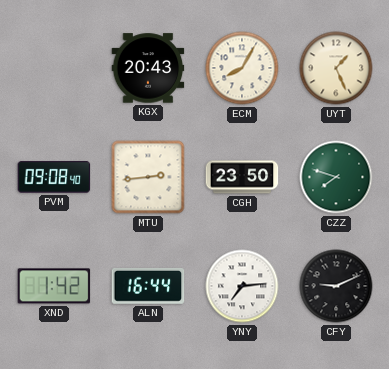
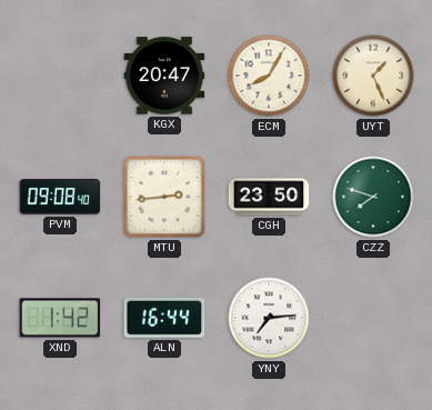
KGX: 20:43 -> 20:47 (164, 76)
CFY: 9:11 -> none (336, 286)
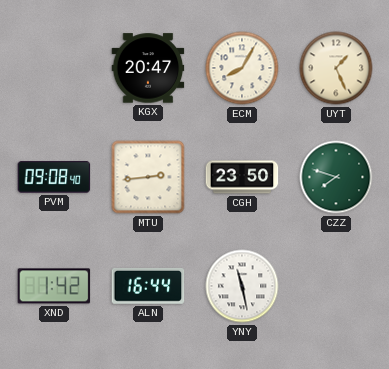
YNY: 7:14 -> 11:28 (242, 286)
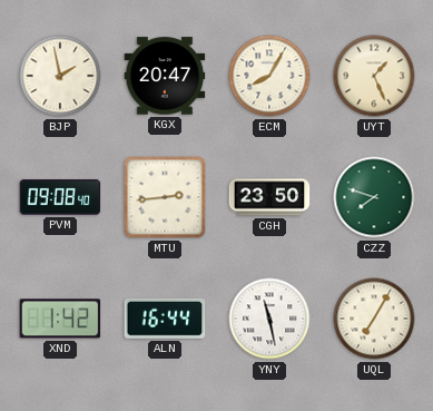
BJP: none -> 1:58 (60, 76)
UQL: none -> 7:05 (374, 319)
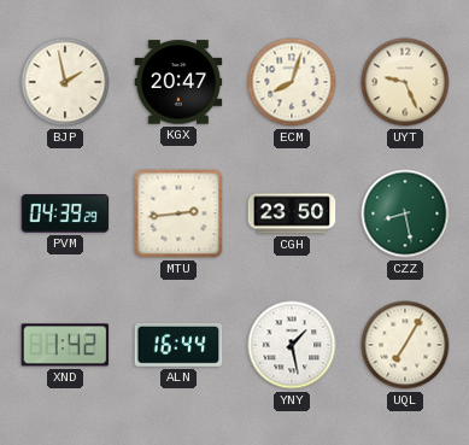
ECM: 8:05 -> 8:03 (292, 82)
UYT: 1:26 -> 9:26 (405, 82)
PVM: 09:08 -> 04:39 (65, 213)
CZZ: 7:48 -> 8:28 (405, 213)
YNY: 11:28 -> 1:28 (292, 345)
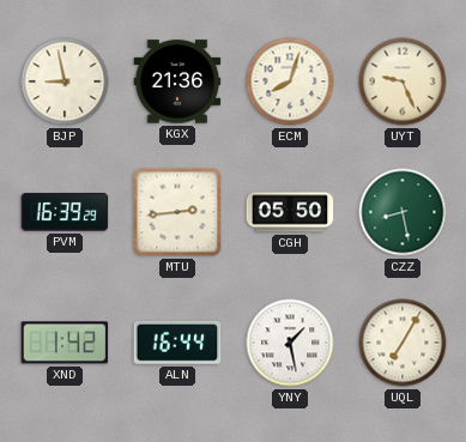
BJP: 1:58 -> 8:58 (65, 81)
KGX: 20:47 -> 21:36 (177, 81)
PVM: 04:39 -> 16:39 (65, 212)
CGH: 23:50 -> 05:50 (290, 212)
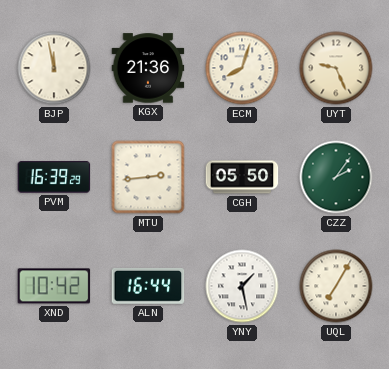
BJP: 8:58 -> 11:58 (54, 68)
CZZ: 8:28 -> 2:06 (336, 177)
XND: 1:42 -> 10:42 (54, 286)
